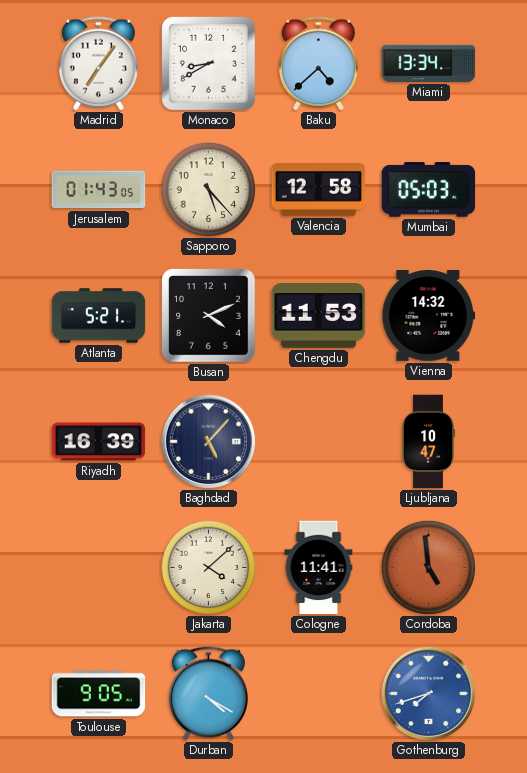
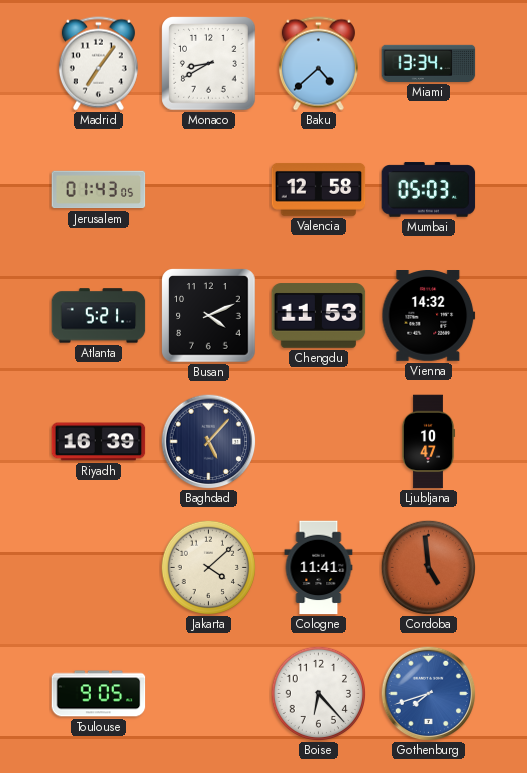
Sapporo: 5:23 -> none (208, 189)
Durban: 4:20 -> none (208, 694)
Boise: none -> 6:23 (318, 693)
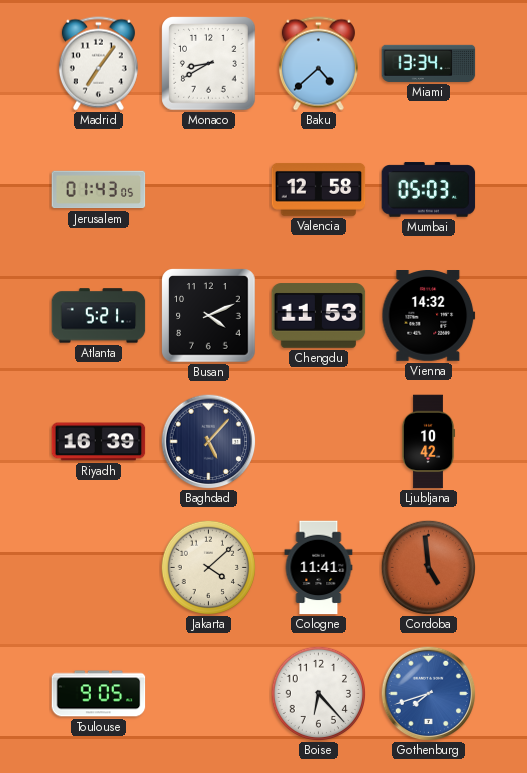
Ljubljana: 10:47 -> 10:42 (428, 442)
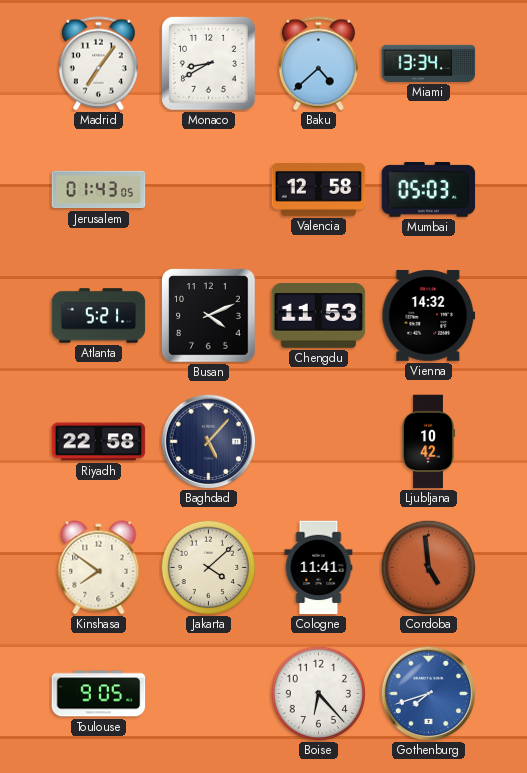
Riyadh: 16:39 -> 22:58 (99, 442)
Kinshasa: none -> 7:51 (99, 568)
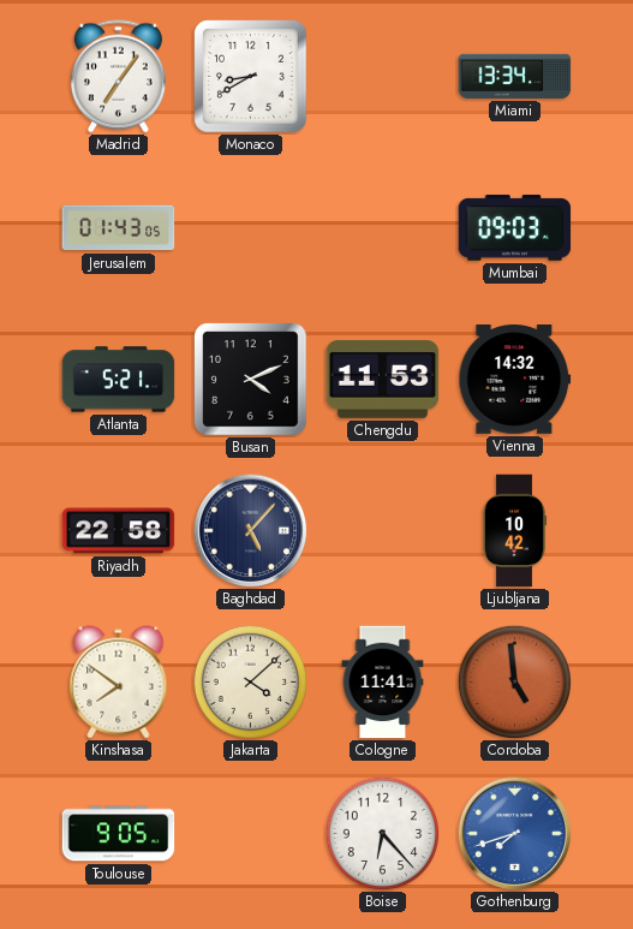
Baku: 4:38 -> none (318, 64)
Valencia: 12:58 -> none (319, 189)
Mumbai: 05:03 -> 09:03 (515, 228)
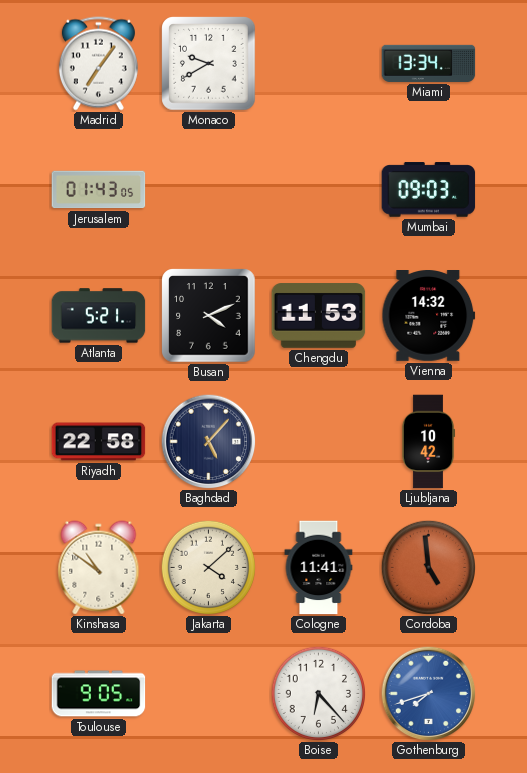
Monaco: 8:40 -> 9:40 (209, 64)
Kinshasa: 7:51 -> 10:51 (99, 568)
